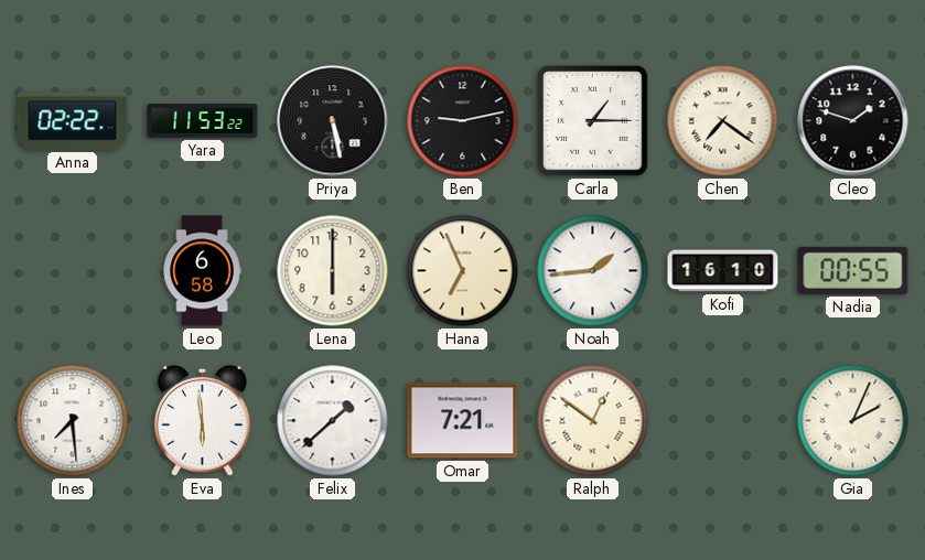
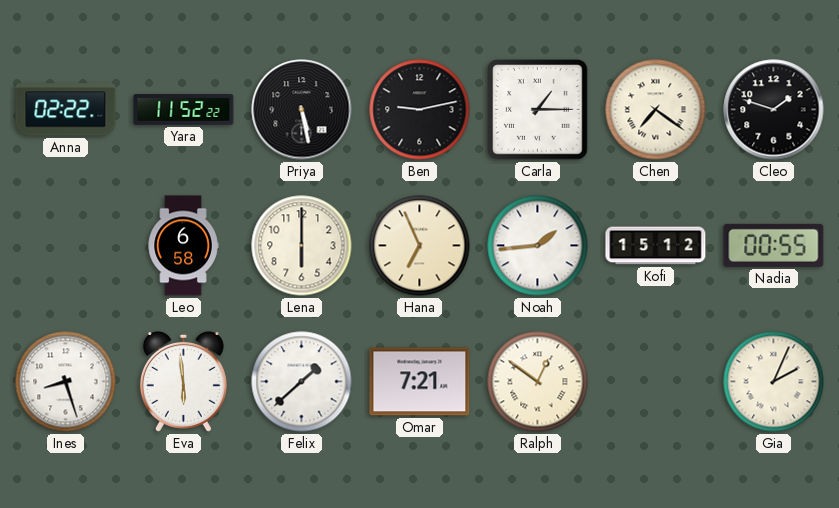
Yara: 11:53 -> 11:52 (184, 110)
Kofi: 16:10 -> 15:12 (656, 246)
Ines: 7:29 -> 8:27 (66, 382)
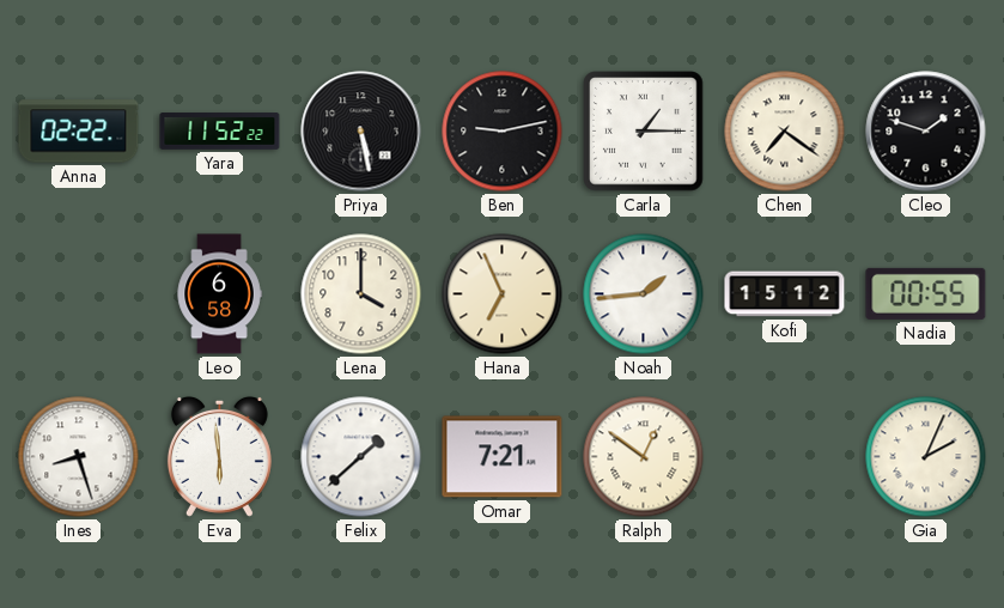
Lena: 6:00 -> 4:00 (361, 294)
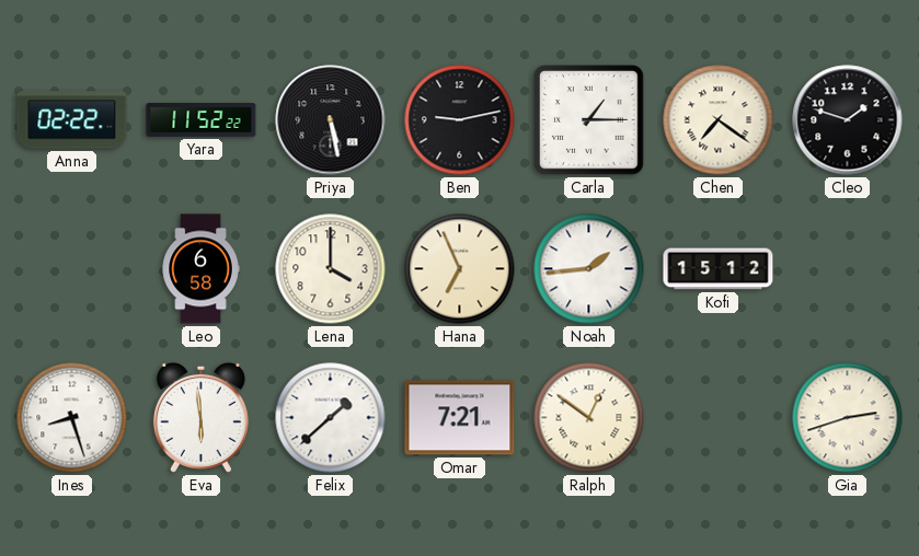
Nadia: 00:55 -> none (926, 293)
Gia: 2:04 -> 2:42 (848, 418)
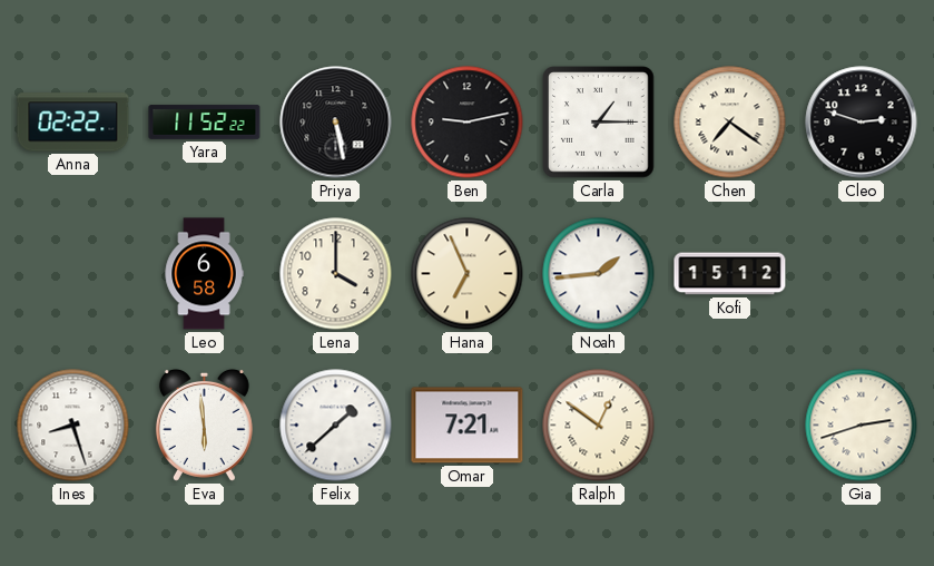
Cleo: 1:48 -> 2:48 (862, 123)
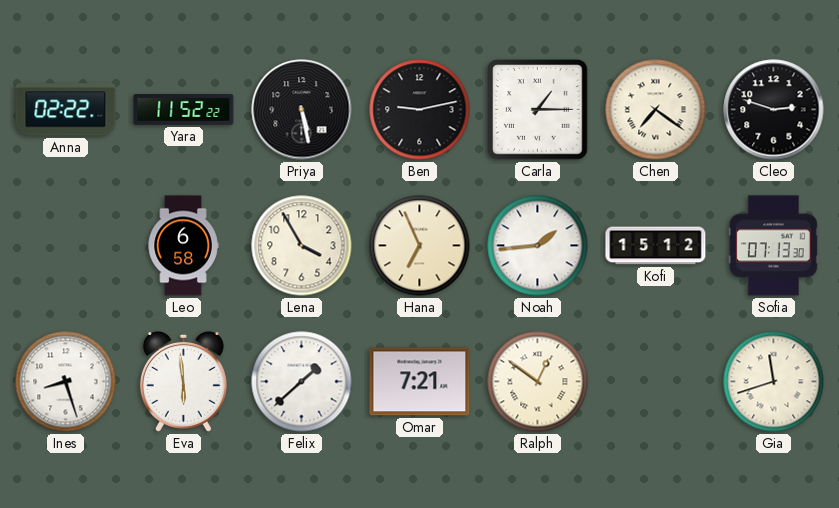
Lena: 4:00 -> 3:55 (302, 246)
Sofia: none -> 07:13 (773, 246)
Gia: 2:42 -> 11:42 (774, 382)
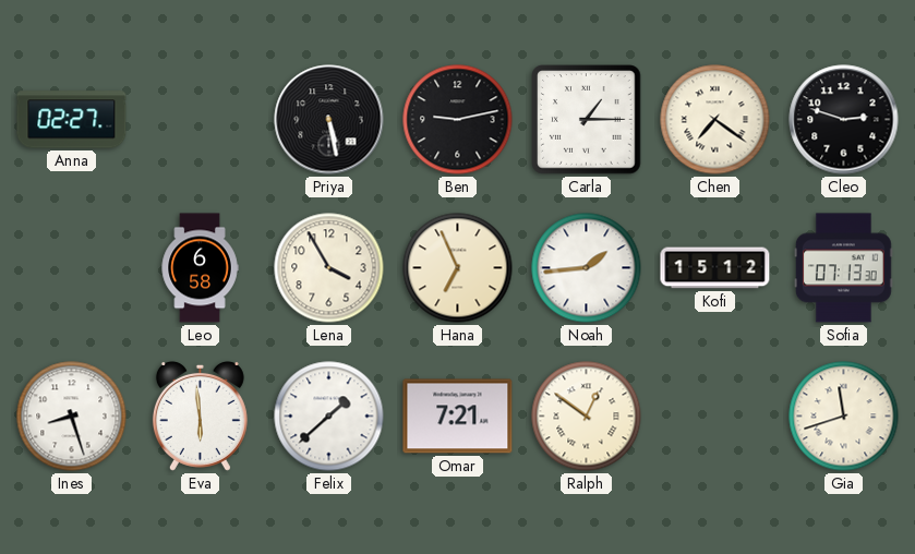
Anna: 02:22 -> 02:27 (72, 120)
Yara: 11:52 -> none (184, 110)
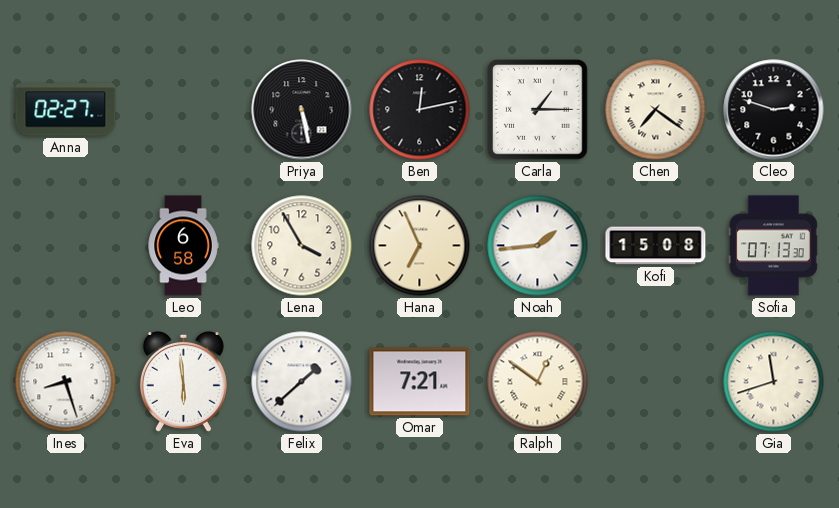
Ben: 9:13 -> 12:13 (420, 110)
Kofi: 15:12 -> 15:08 (656, 246)
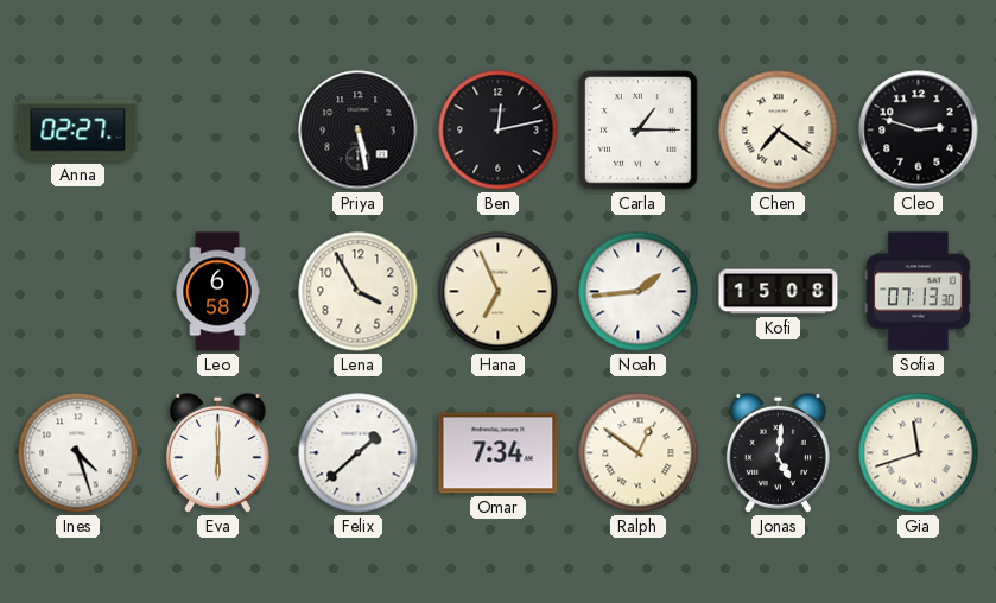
Ines: 8:27 -> 4:27 (78, 453)
Eva: 5:59 -> 6:00 (217, 452)
Omar: 7:21 -> 7:34 (499, 453)
Jonas: none -> 5:01 (778, 452)
